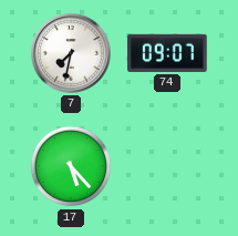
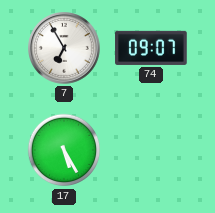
7: 7:32 -> 6:55 (65, 49)
17: 5:23 -> 5:25 (64, 150)
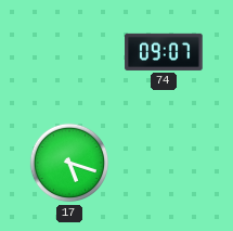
7: 6:55 -> none (65, 49)
17: 5:25 -> 5:18 (69, 163)
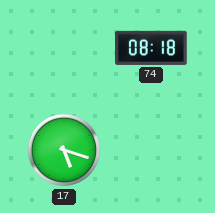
74: 09:07 -> 08:18 (151, 48)
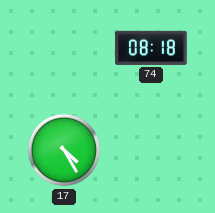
17: 5:18 -> 4:25 (64, 150)
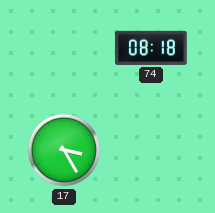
17: 4:25 -> 3:25 (64, 150)
